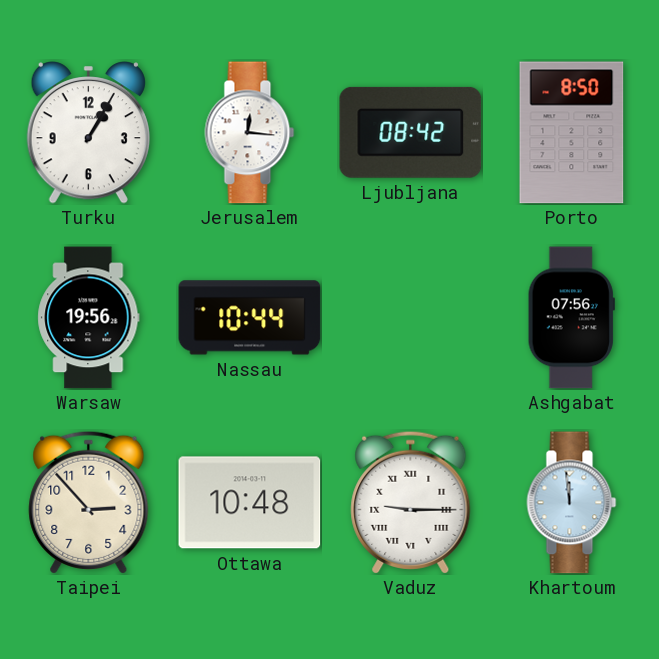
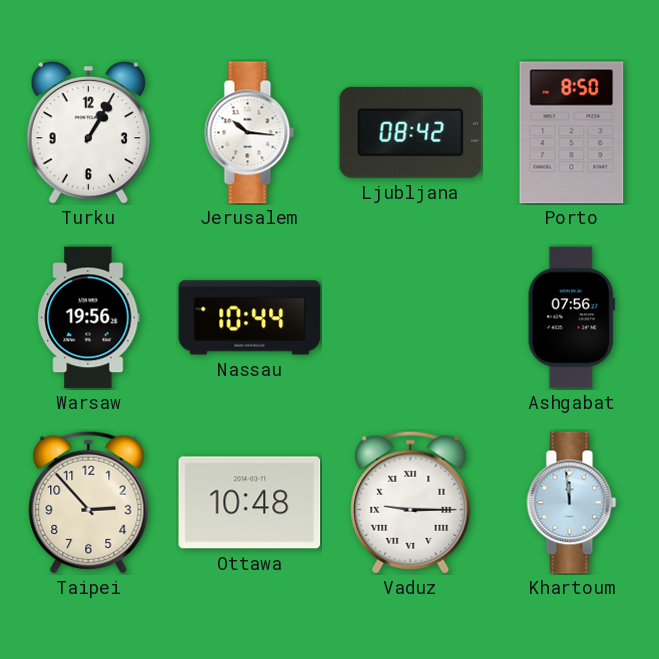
Jerusalem: 12:16 -> 10:16 (250, 133)
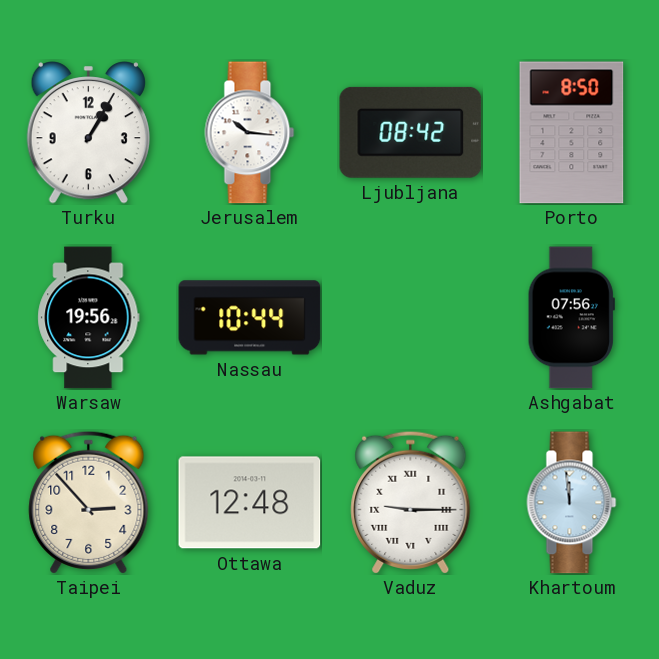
Ottawa: 10:48 -> 12:48 (250, 503)
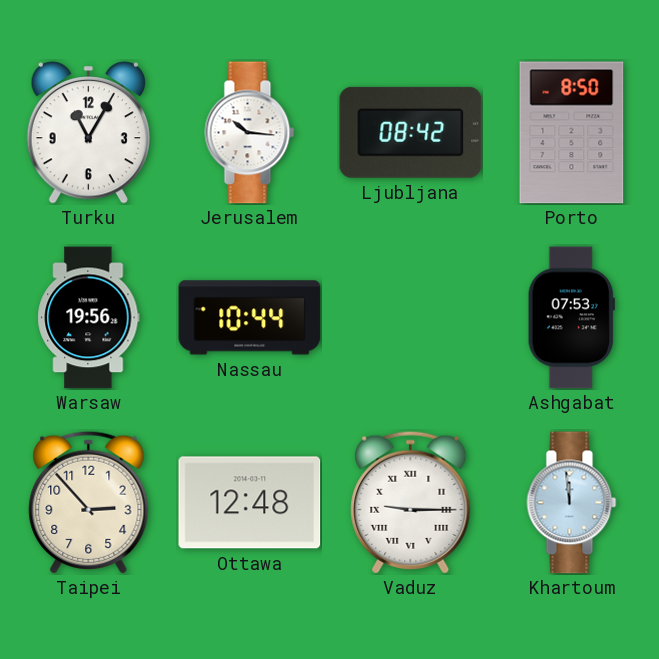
Turku: 1:05 -> 11:05 (88, 133)
Ashgabat: 07:56 -> 07:53 (571, 318)
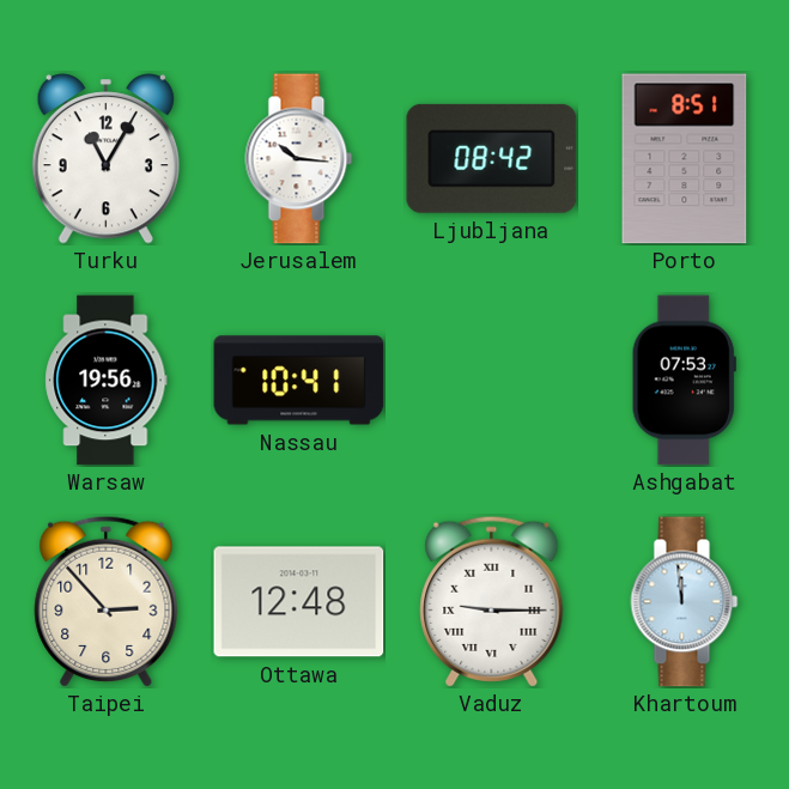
Porto: 8:50 -> 8:51 (685, 159)
Nassau: 10:44 -> 10:41 (299, 381)
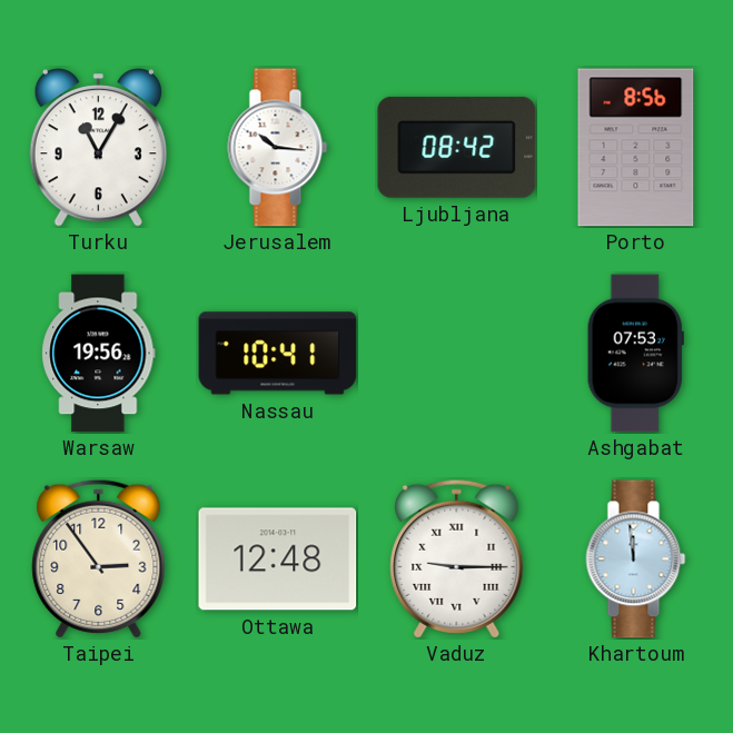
Porto: 8:51 -> 8:56 (636, 148)
Taipei: 2:53 -> 2:54 (99, 558)
